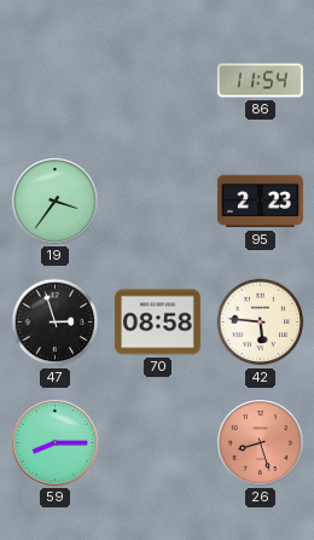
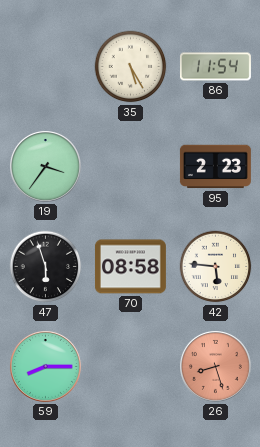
35: none -> 5:25 (131, 67)
47: 2:57 -> 5:57 (46, 267)
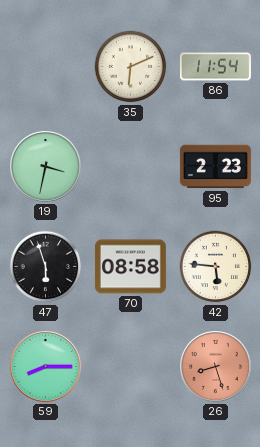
35: 5:25 -> 6:11 (131, 67)
19: 3:36 -> 3:32 (45, 166)
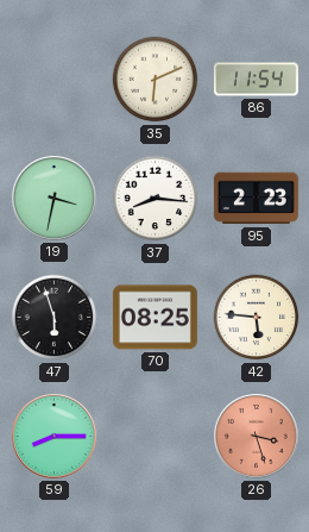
37: none -> 8:16 (156, 199)
70: 08:58 -> 08:25 (154, 318)
26: 8:27 -> 3:27 (256, 436)
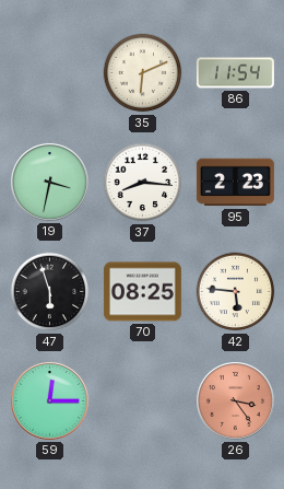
59: 8:15 -> 12:15 (49, 400)
26: 3:27 -> 3:24 (235, 400)
